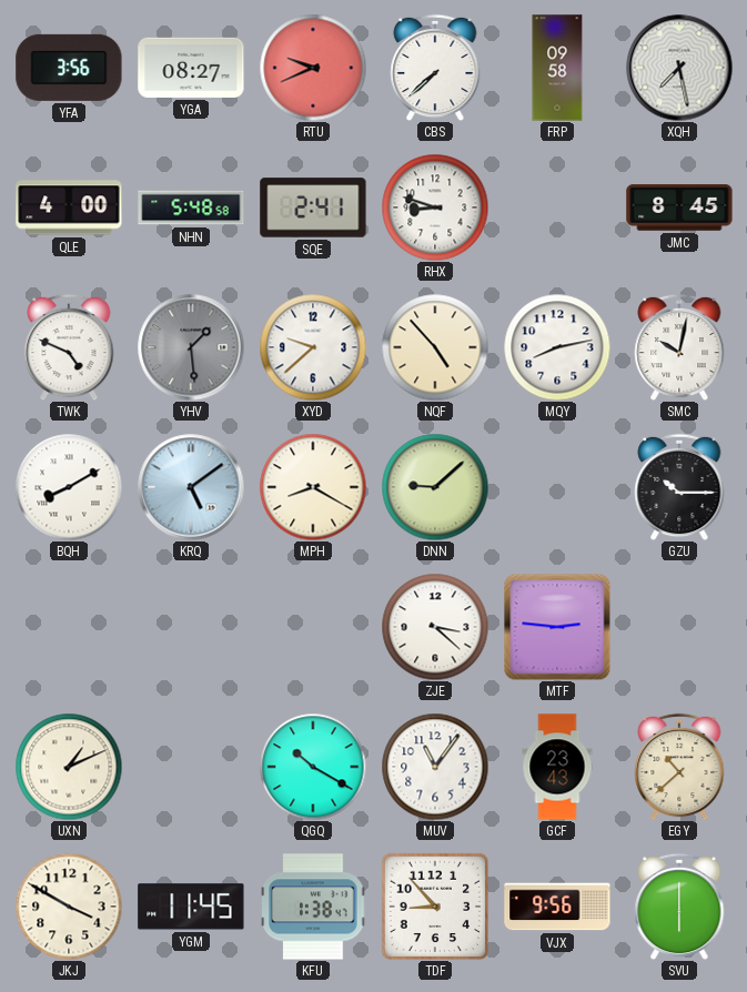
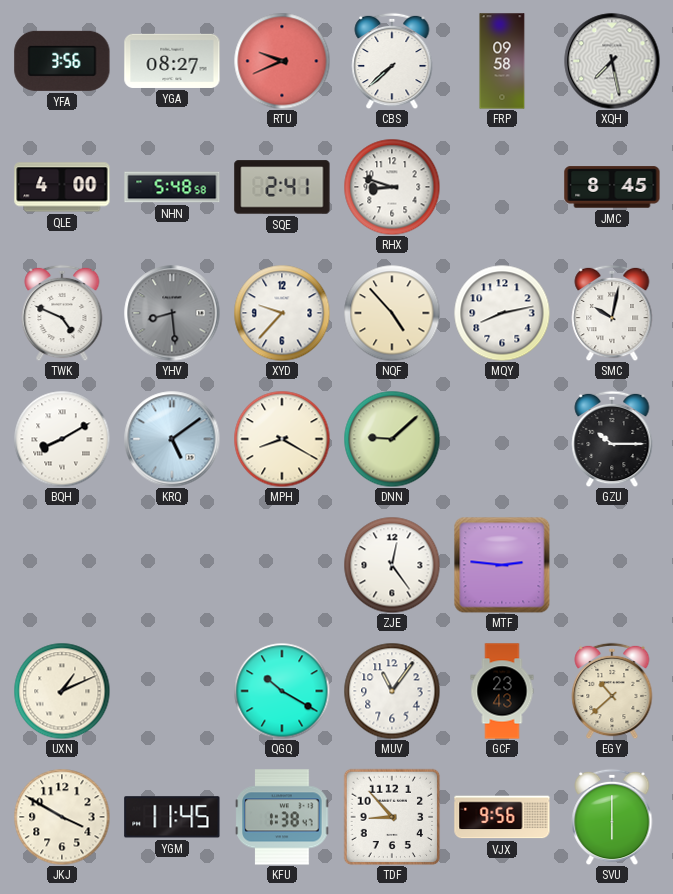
YHV: 1:29 -> 8:29 (172, 313)
XYD: 9:38 -> 9:37 (282, 313)
ZJE: 3:22 -> 12:24 (392, 565)
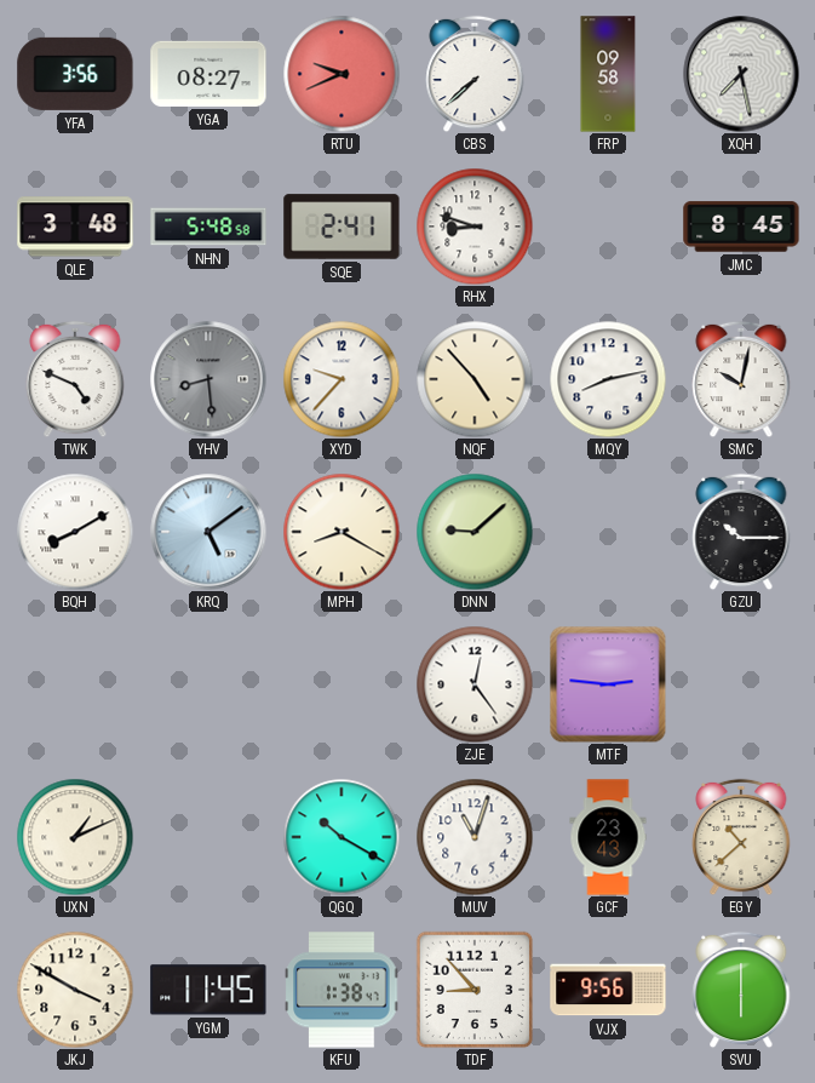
QLE: 4:00 -> 3:48 (75, 227)
MUV: 11:06 -> 11:03 (475, 837)
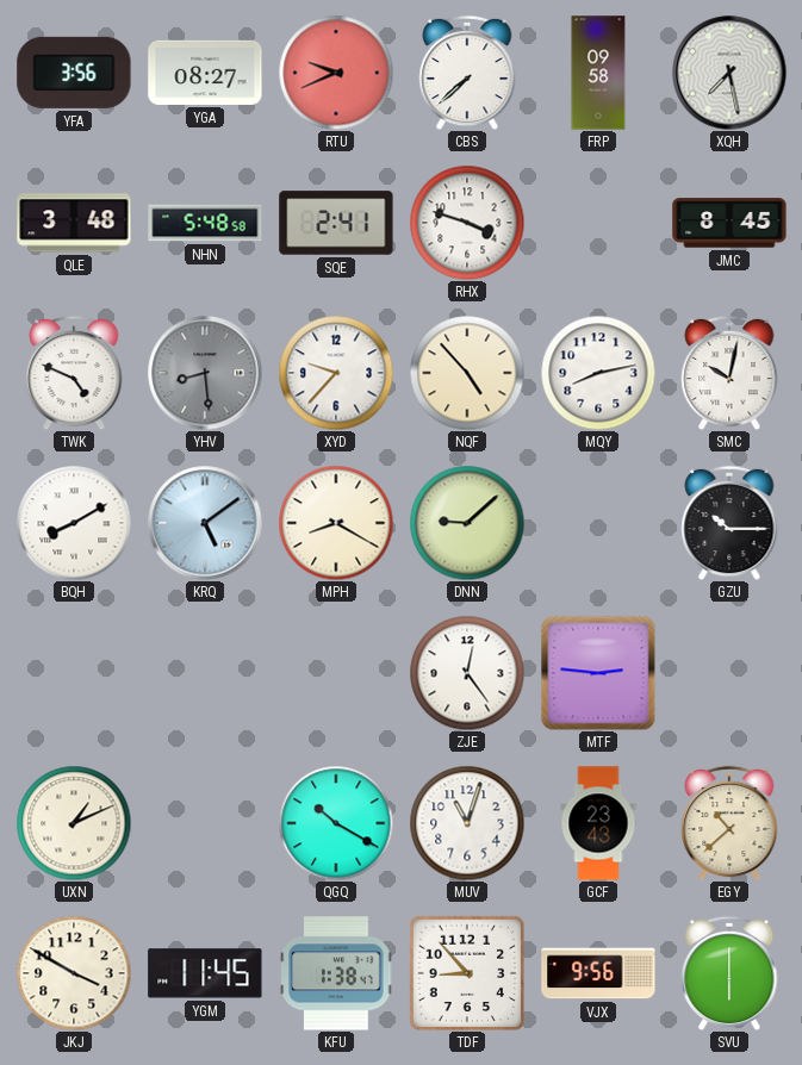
RHX: 8:48 -> 3:48 (467, 223)
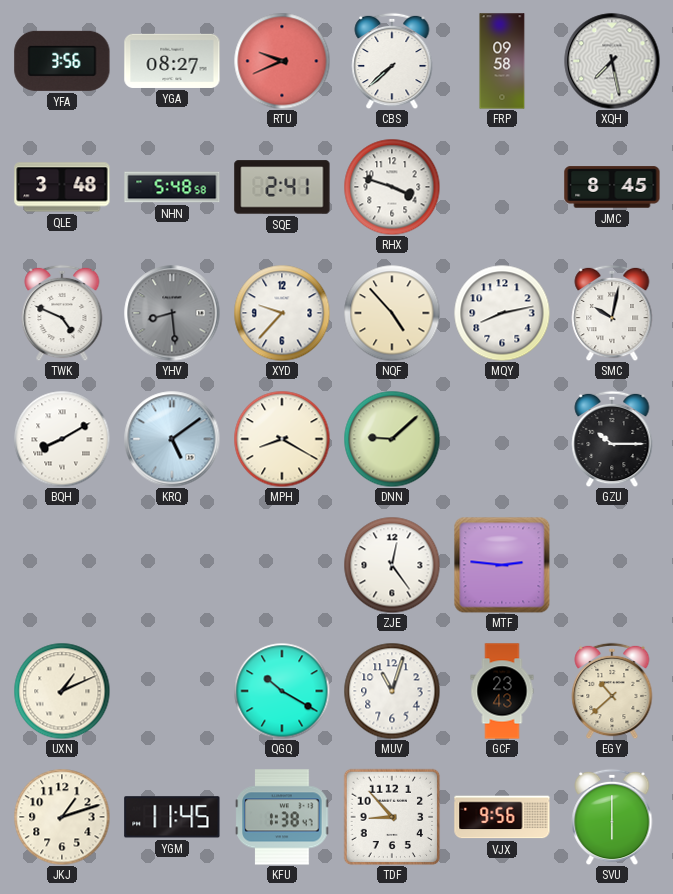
JKJ: 3:50 -> 1:12 (62, 817)
